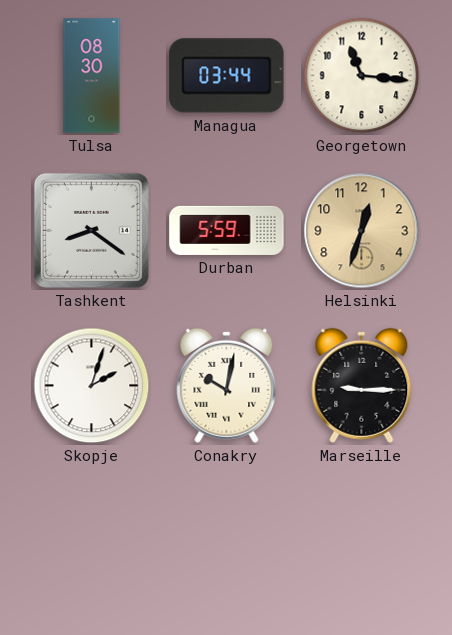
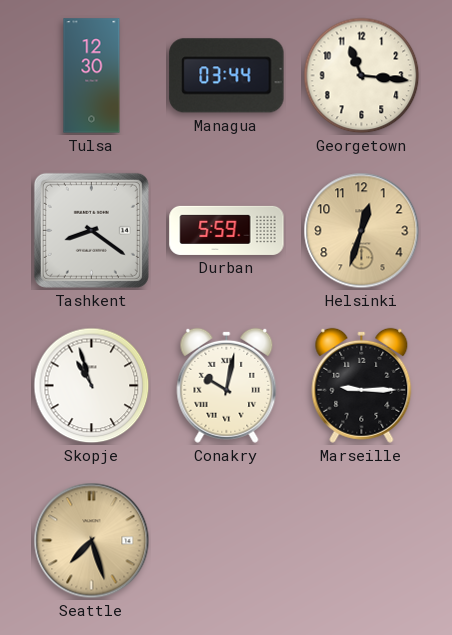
Tulsa: 08:30 -> 12:30 (92, 76)
Skopje: 2:03 -> 10:57 (92, 386)
Seattle: none -> 7:27 (92, 541)
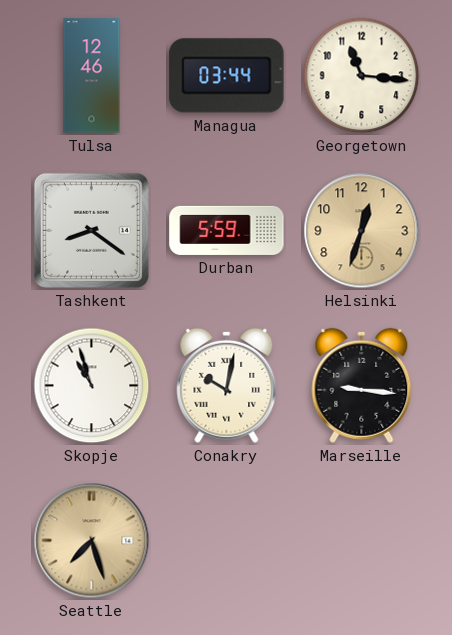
Tulsa: 12:30 -> 12:46 (92, 76)
Marseille: 9:15 -> 9:16 (362, 385)
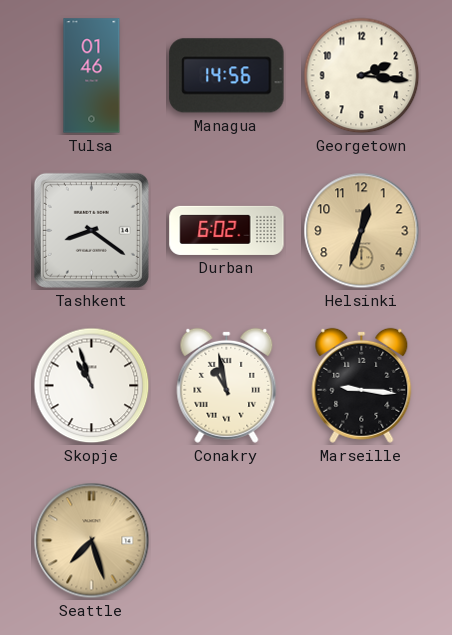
Tulsa: 12:46 -> 01:46 (92, 76)
Managua: 03:44 -> 14:56 (227, 76)
Georgetown: 11:16 -> 2:16 (362, 76)
Durban: 5:59 -> 6:02 (227, 230)
Conakry: 10:02 -> 10:58 (227, 385)
